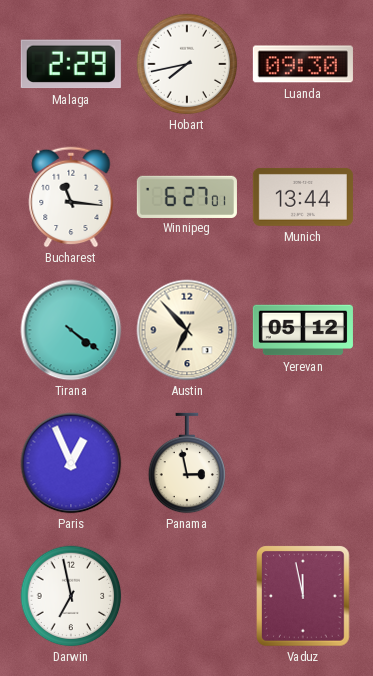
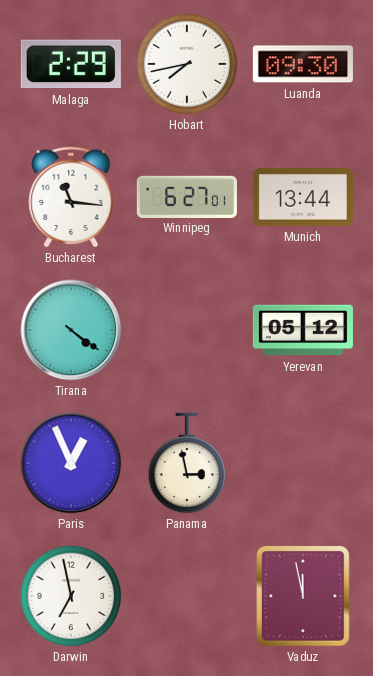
Austin: 6:53 -> none (187, 330)
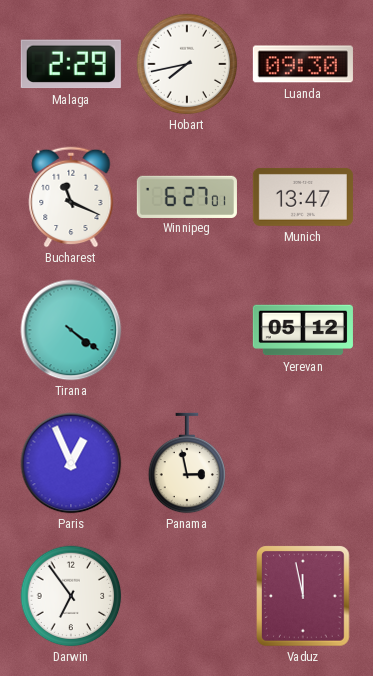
Bucharest: 11:16 -> 11:19 (71, 197)
Munich: 13:44 -> 13:47 (303, 197)
Darwin: 6:58 -> 6:54 (71, 596)
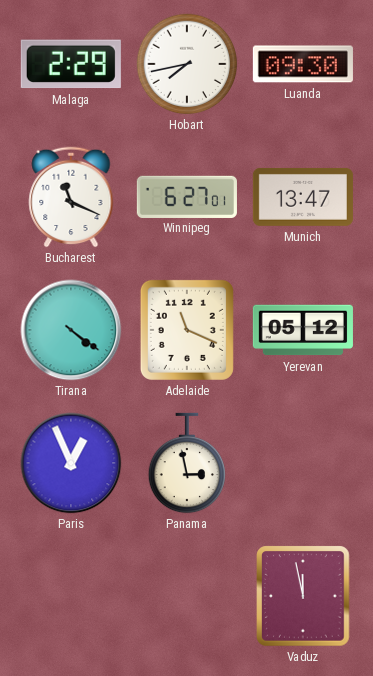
Adelaide: none -> 11:19 (187, 330)
Darwin: 6:54 -> none (71, 596)
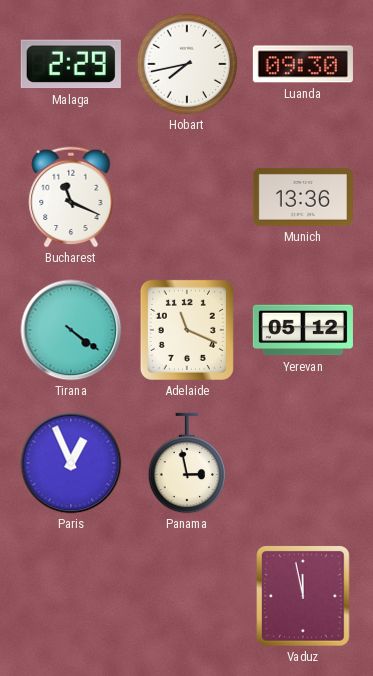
Winnipeg: 6:27 -> none (187, 196)
Munich: 13:47 -> 13:36 (303, 197)
